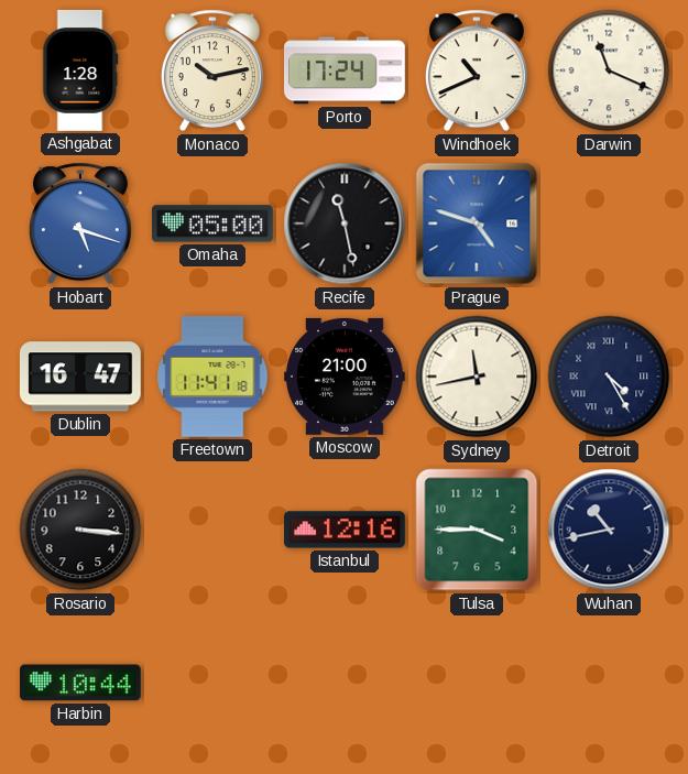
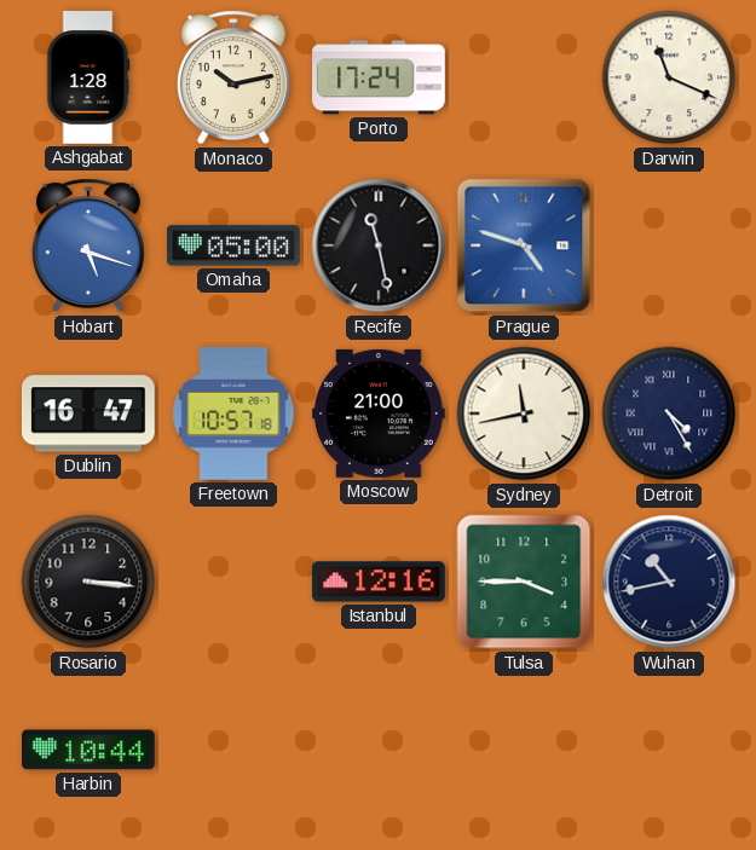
Windhoek: 10:41 -> none (477, 70)
Freetown: 11:41 -> 10:57 (233, 415)
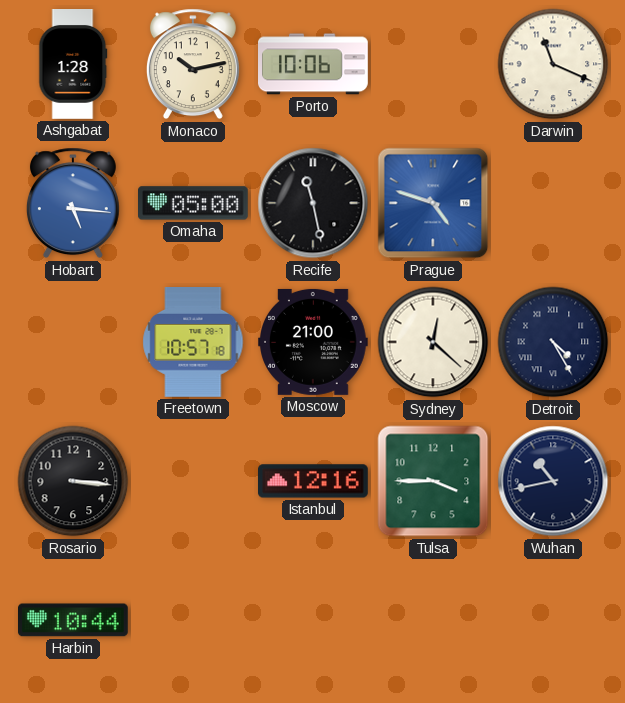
Porto: 17:24 -> 10:06 (314, 64)
Hobart: 5:18 -> 5:16 (73, 203)
Dublin: 16:47 -> none (88, 414)
Sydney: 11:43 -> 12:22 (433, 342)
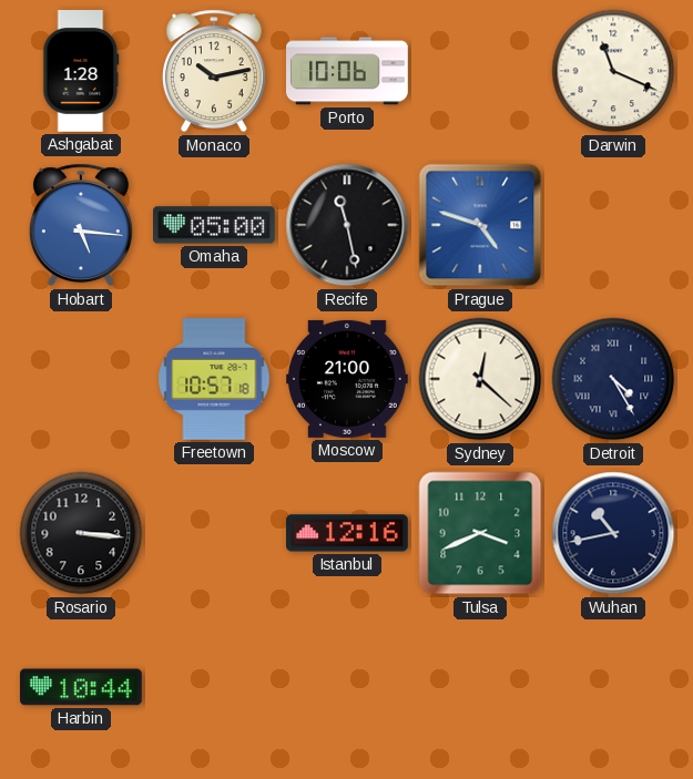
Tulsa: 3:45 -> 3:41 (480, 533)
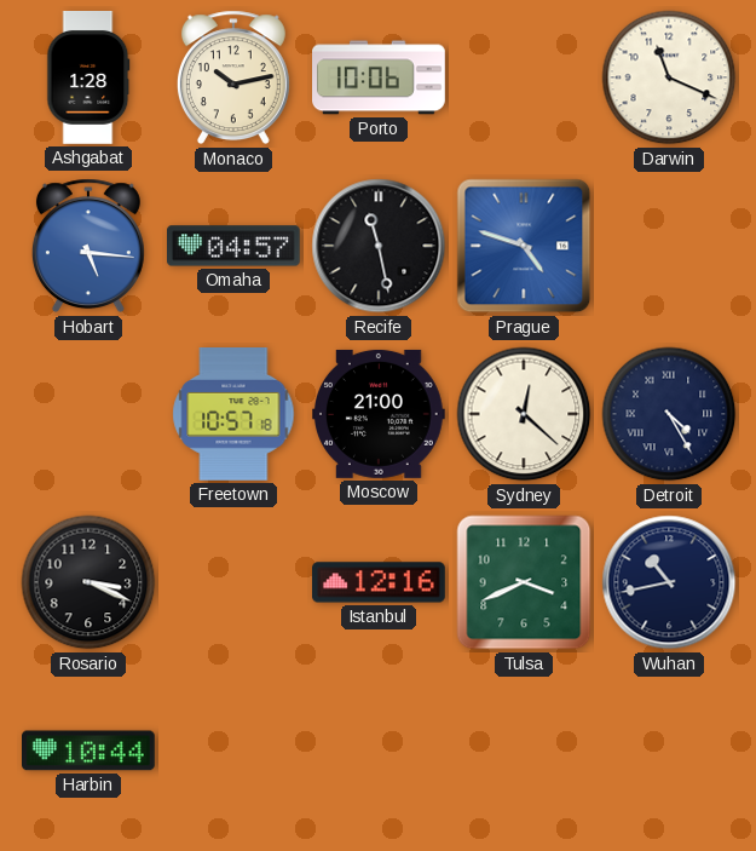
Omaha: 05:00 -> 04:57 (235, 246)
Rosario: 3:16 -> 3:19 (88, 582)
